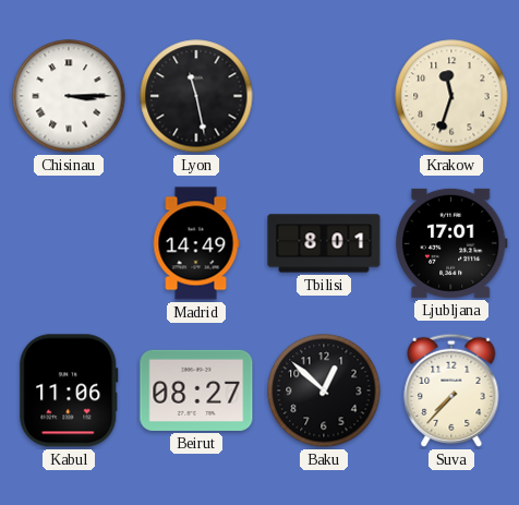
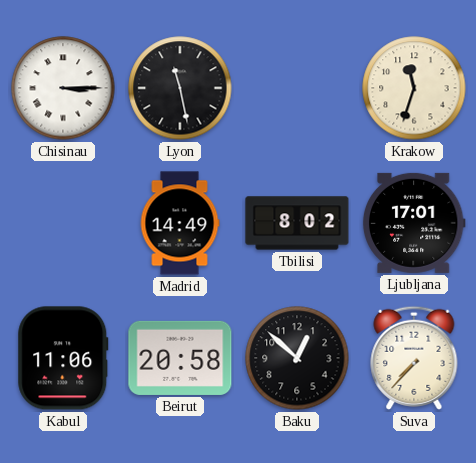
Tbilisi: 8:01 -> 8:02 (297, 223)
Beirut: 08:27 -> 20:58 (180, 358)
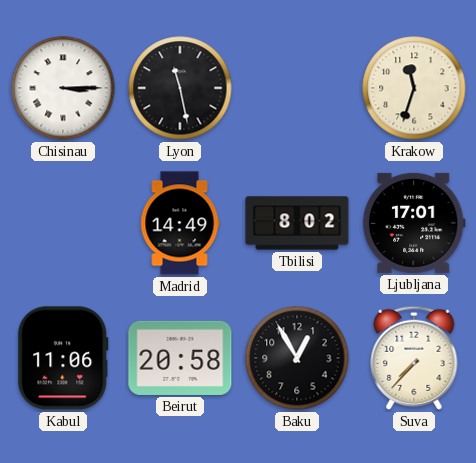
Baku: 12:52 -> 12:55 (297, 358)
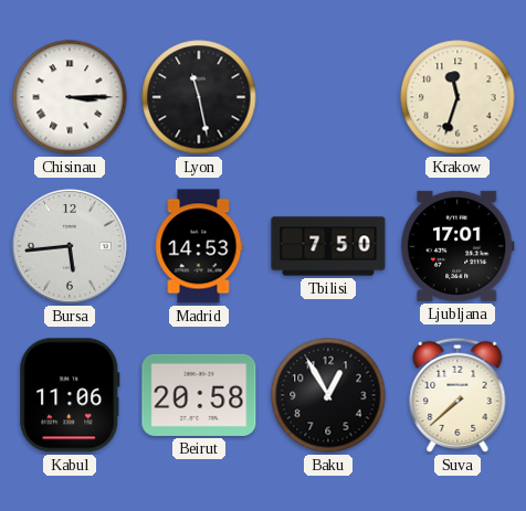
Bursa: none -> 5:44 (71, 247)
Madrid: 14:49 -> 14:53 (199, 246)
Tbilisi: 8:02 -> 7:50 (328, 246)
Suva: 7:37 -> 7:38 (457, 395)
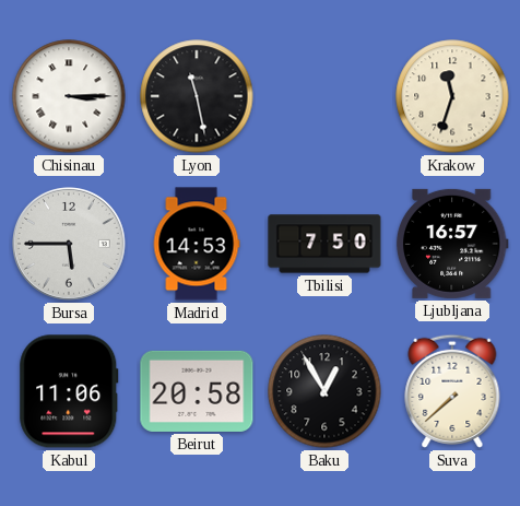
Bursa: 5:44 -> 5:45 (70, 245)
Ljubljana: 17:01 -> 16:57 (452, 244)
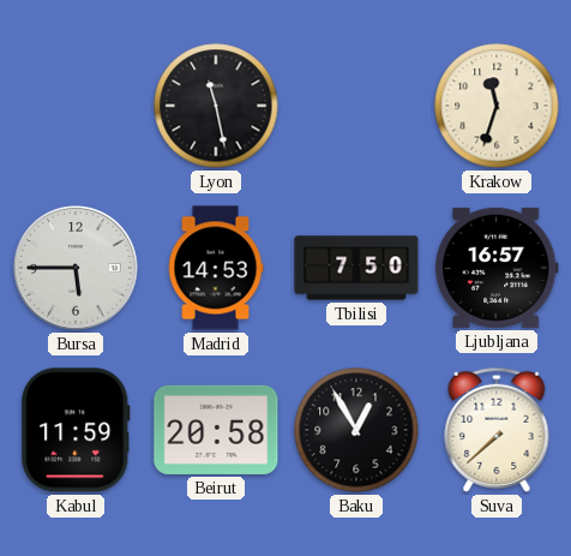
Chisinau: 3:15 -> none (69, 96)
Kabul: 11:06 -> 11:59 (76, 430)
